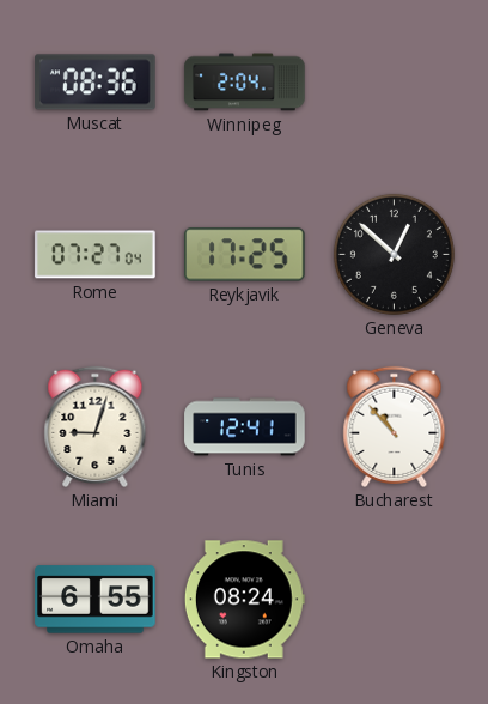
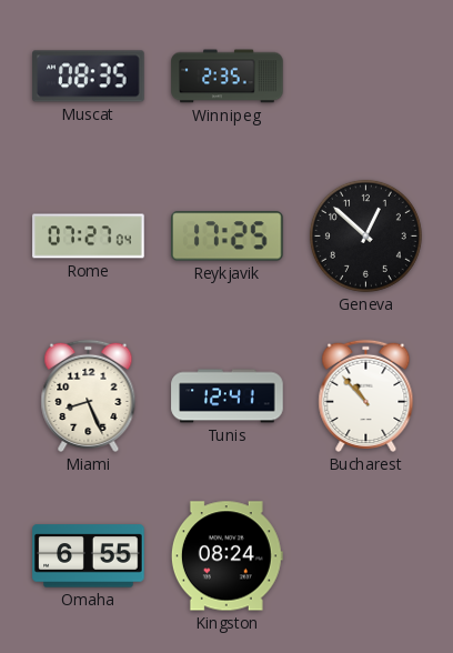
Muscat: 08:36 -> 08:35 (89, 77)
Winnipeg: 2:04 -> 2:35 (228, 77)
Miami: 9:03 -> 8:26 (89, 395)
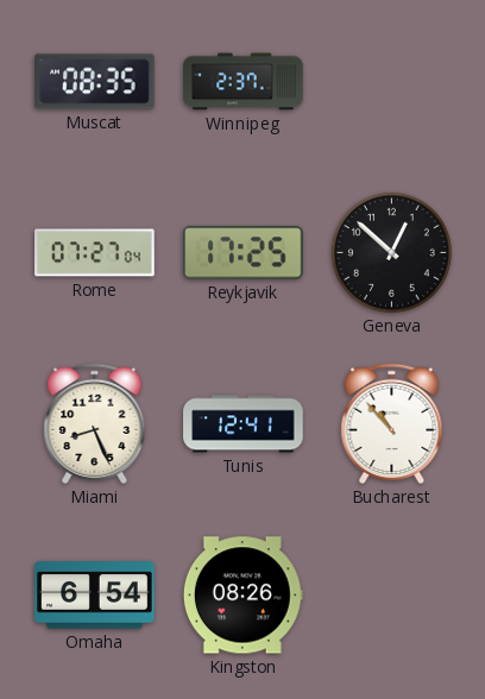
Winnipeg: 2:35 -> 2:37 (244, 82)
Omaha: 6:55 -> 6:54 (95, 596)
Kingston: 08:24 -> 08:26 (242, 596)
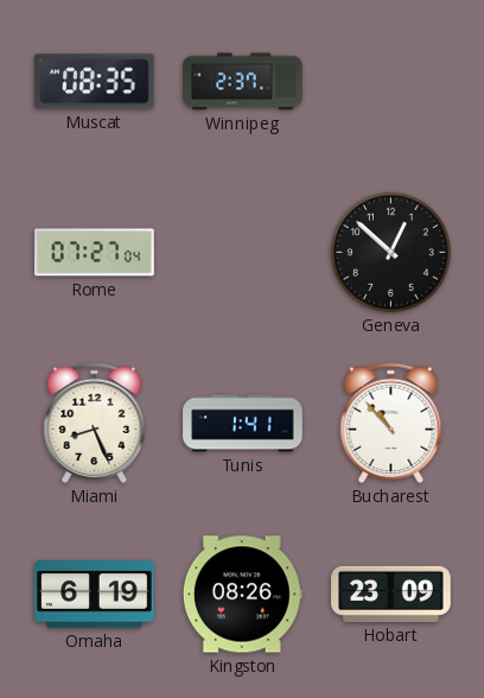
Reykjavik: 17:25 -> none (244, 253)
Tunis: 12:41 -> 1:41 (243, 424)
Omaha: 6:54 -> 6:19 (95, 595)
Hobart: none -> 23:09 (391, 594)
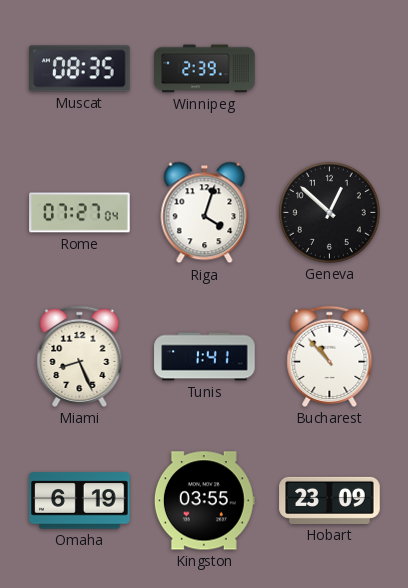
Winnipeg: 2:37 -> 2:39 (205, 69)
Riga: none -> 4:03 (205, 213)
Kingston: 08:26 -> 03:55 (204, 501)
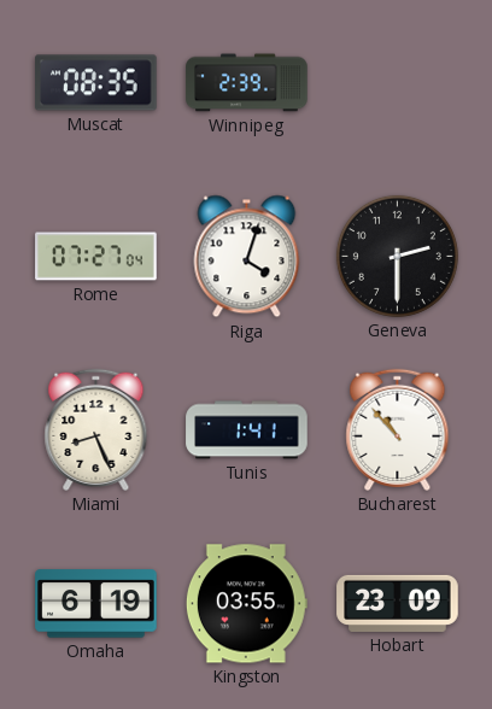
Geneva: 12:52 -> 2:30 (397, 256)
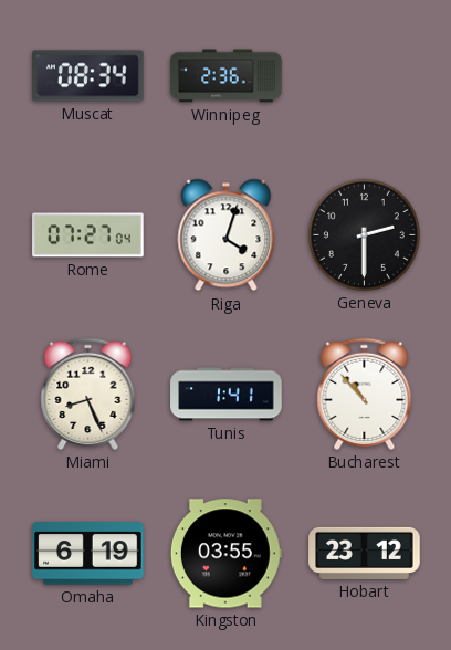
Muscat: 08:35 -> 08:34 (88, 76)
Winnipeg: 2:39 -> 2:36 (227, 76)
Hobart: 23:09 -> 23:12 (365, 553)
